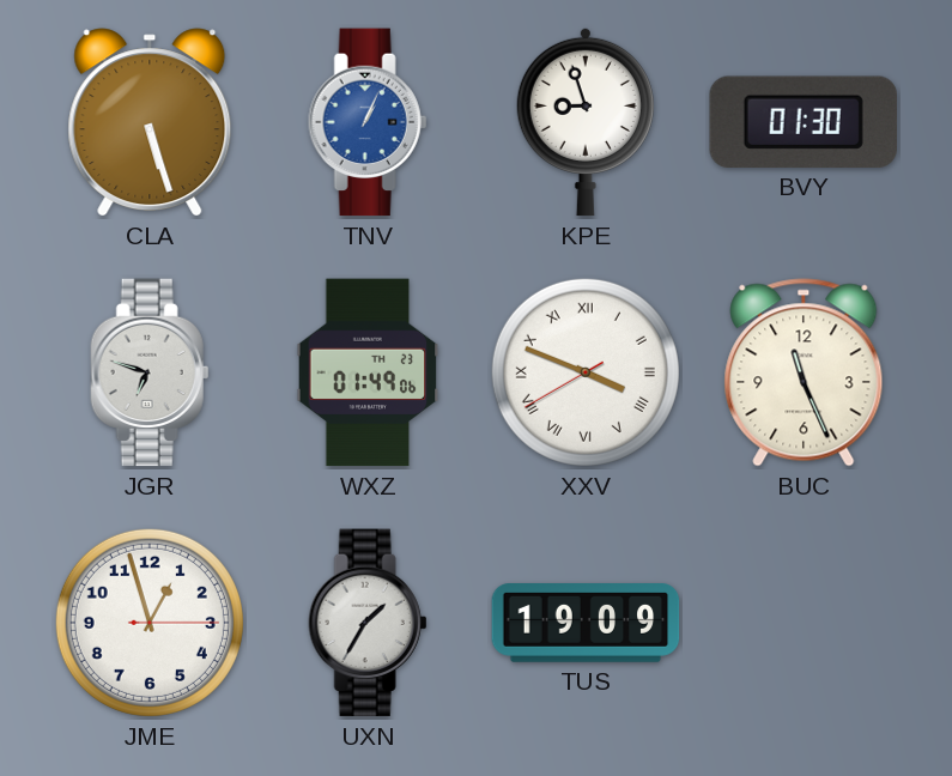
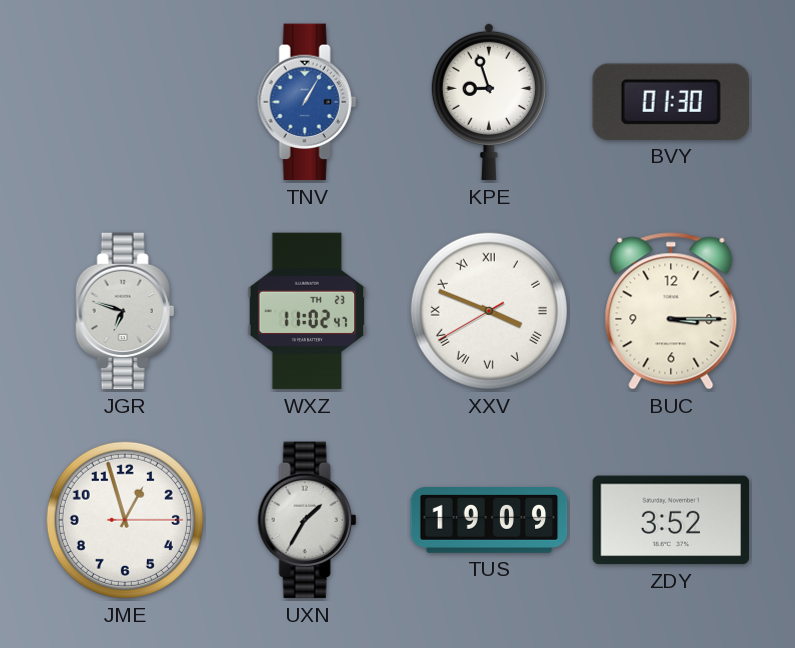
CLA: 5:27 -> none (150, 122)
TNV: 1:04 -> 1:05 (307, 102)
WXZ: 01:49 -> 11:02 (307, 311)
BUC: 11:26 -> 3:15 (671, 311)
ZDY: none -> 3:52 (671, 520)
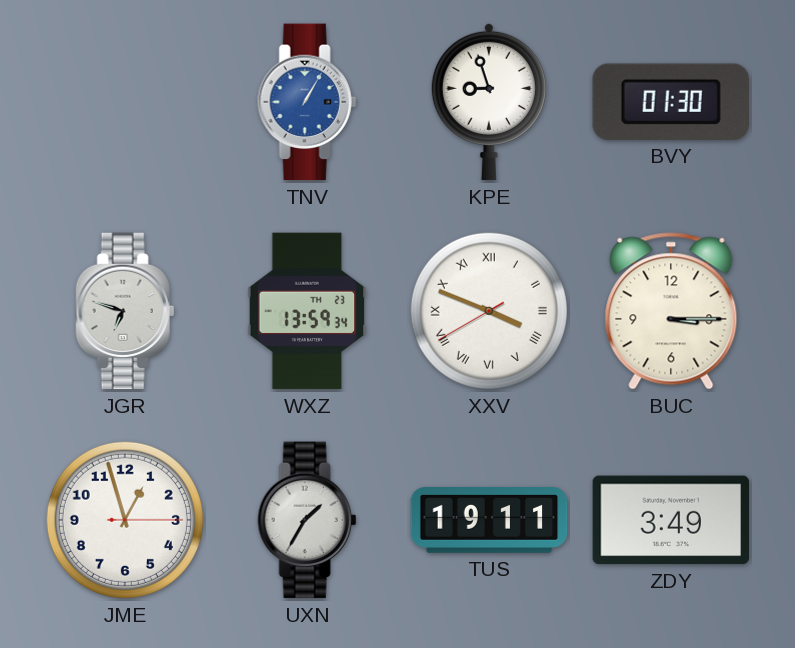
WXZ: 11:02 -> 13:59 (307, 311)
TUS: 19:09 -> 19:11 (489, 521)
ZDY: 3:52 -> 3:49 (671, 520)
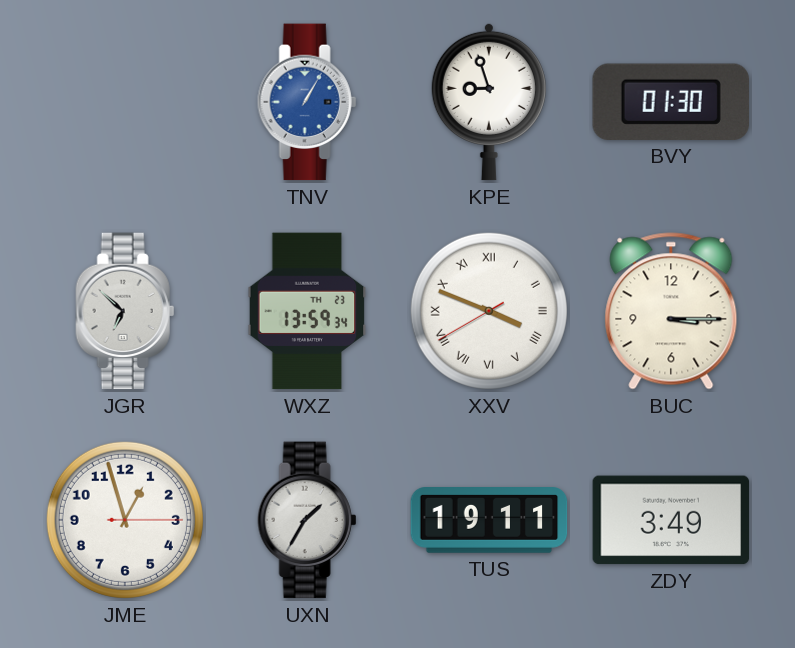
JGR: 6:48 -> 6:52 (125, 311)
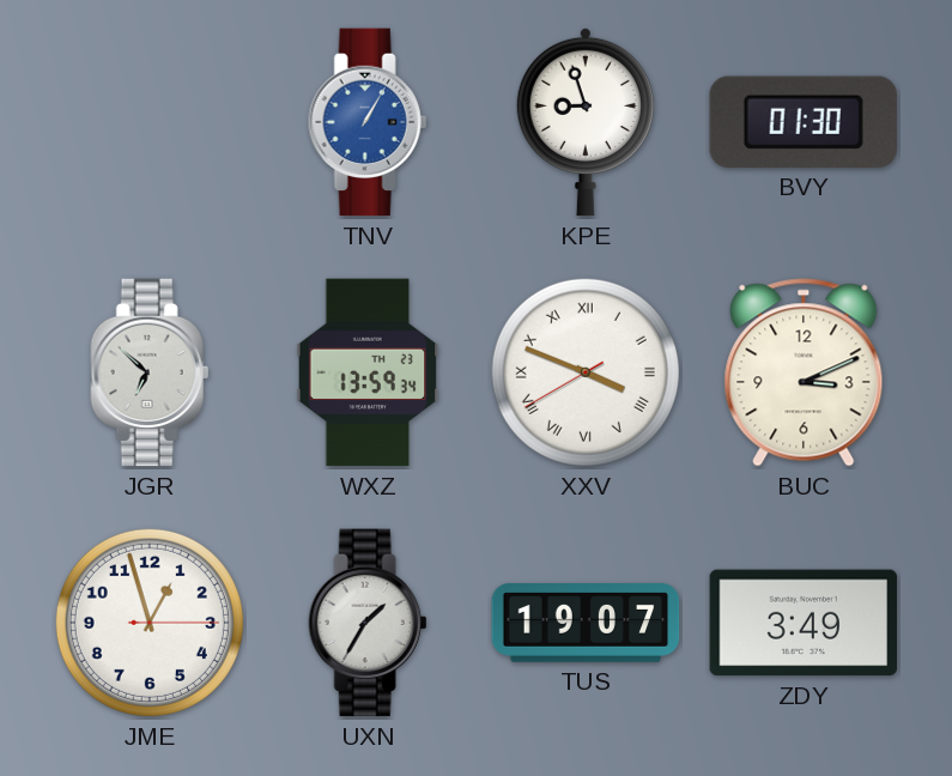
BUC: 3:15 -> 3:11 (804, 372)
TUS: 19:11 -> 19:07 (586, 624)
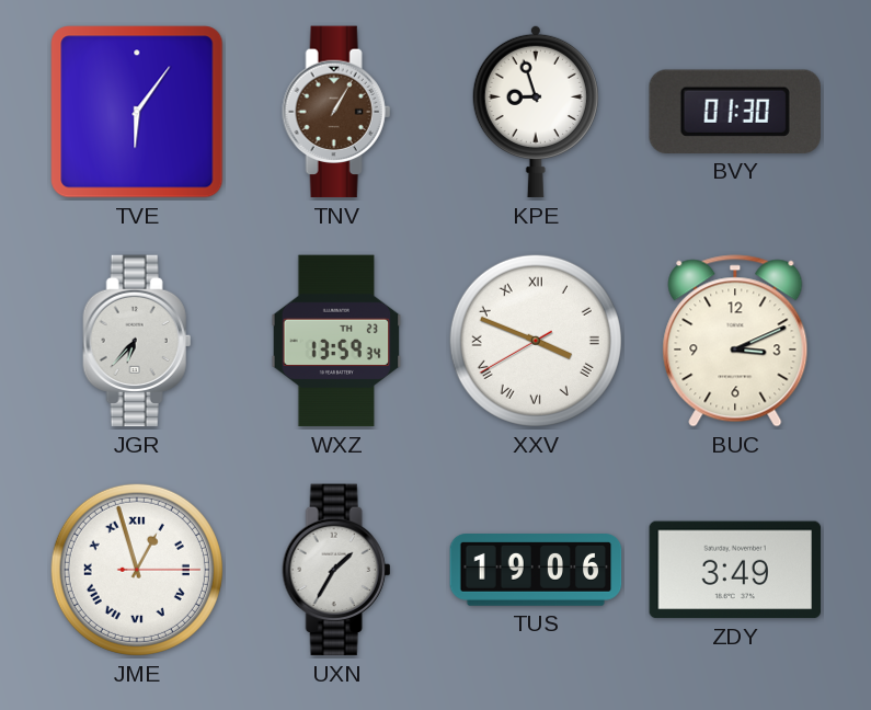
TVE: none -> 6:06 (137, 112)
TNV dial: blue -> brown (336, 112)
JGR: 6:52 -> 6:37 (137, 341)
JME numerals: Arabic -> Roman (137, 570)
TUS: 19:07 -> 19:06 (536, 571)
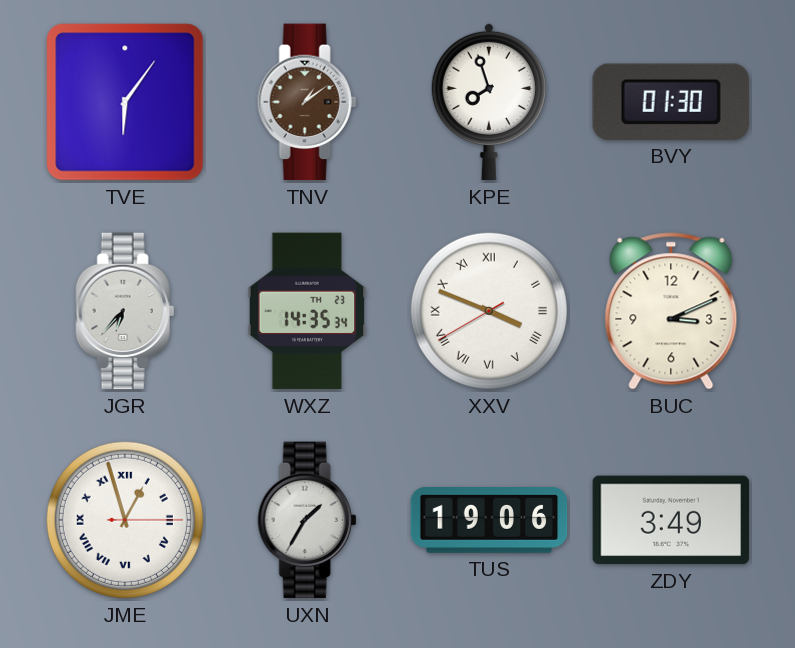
TNV: 1:05 -> 1:09 (307, 102)
KPE: 8:57 -> 7:57 (489, 102)
WXZ: 13:59 -> 14:35 (307, 311)
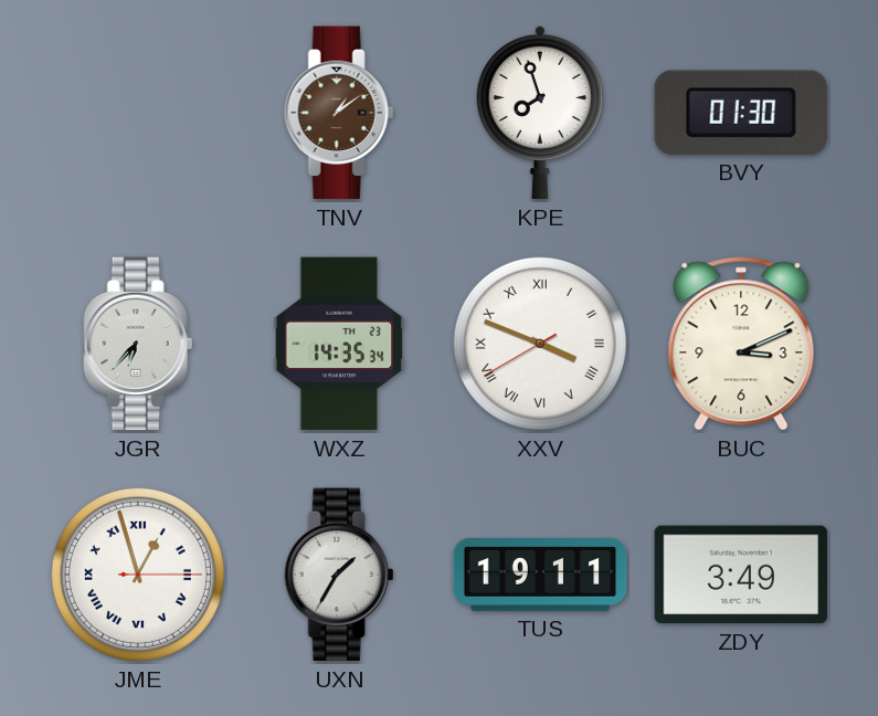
TVE: 6:06 -> none (125, 102)
TUS: 19:06 -> 19:11 (540, 576)
